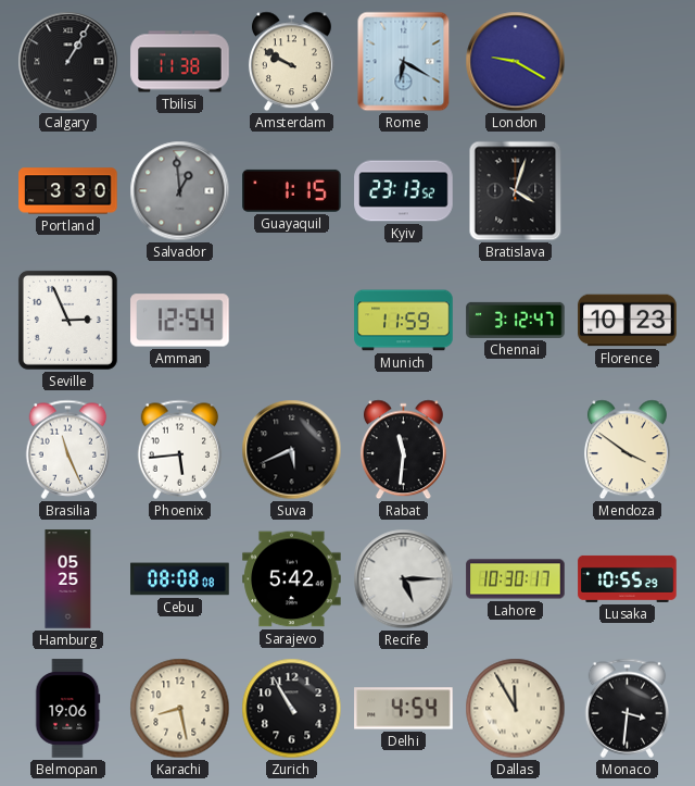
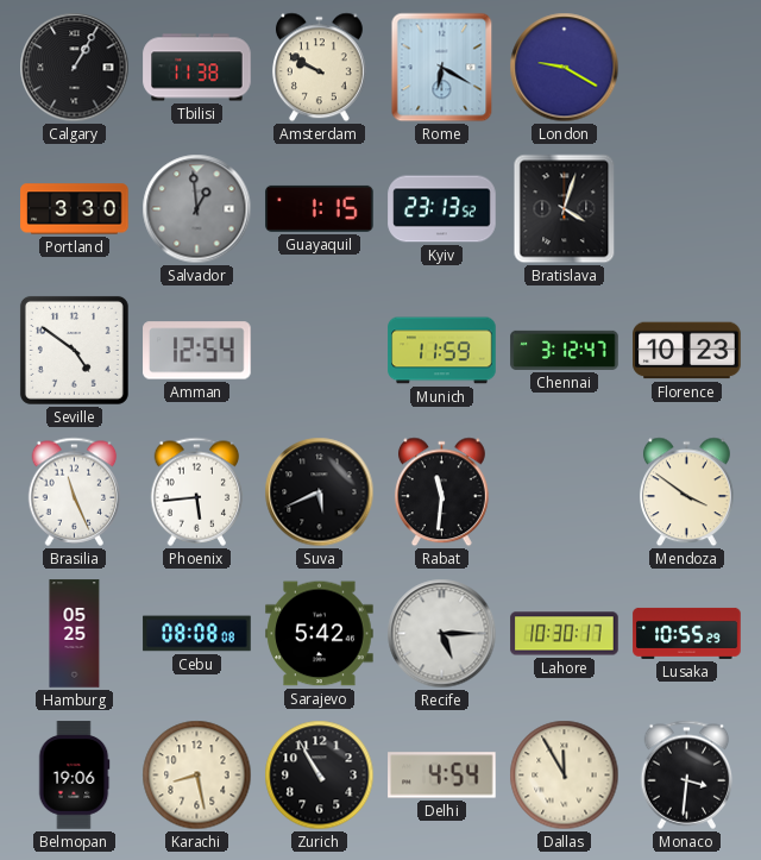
Seville: 2:56 -> 4:51 (74, 350)
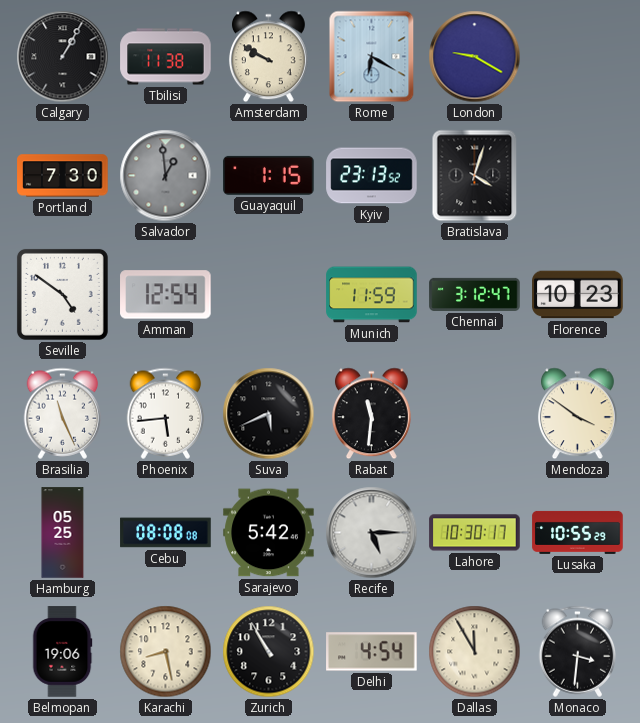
Portland: 3:30 -> 7:30 (63, 176)
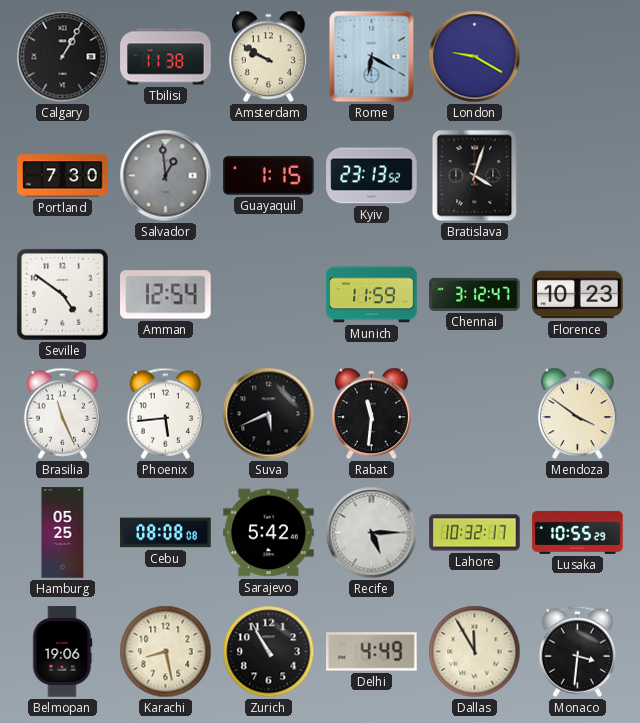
Lahore: 10:30 -> 10:32 (475, 533)
Delhi: 4:54 -> 4:49 (372, 652)
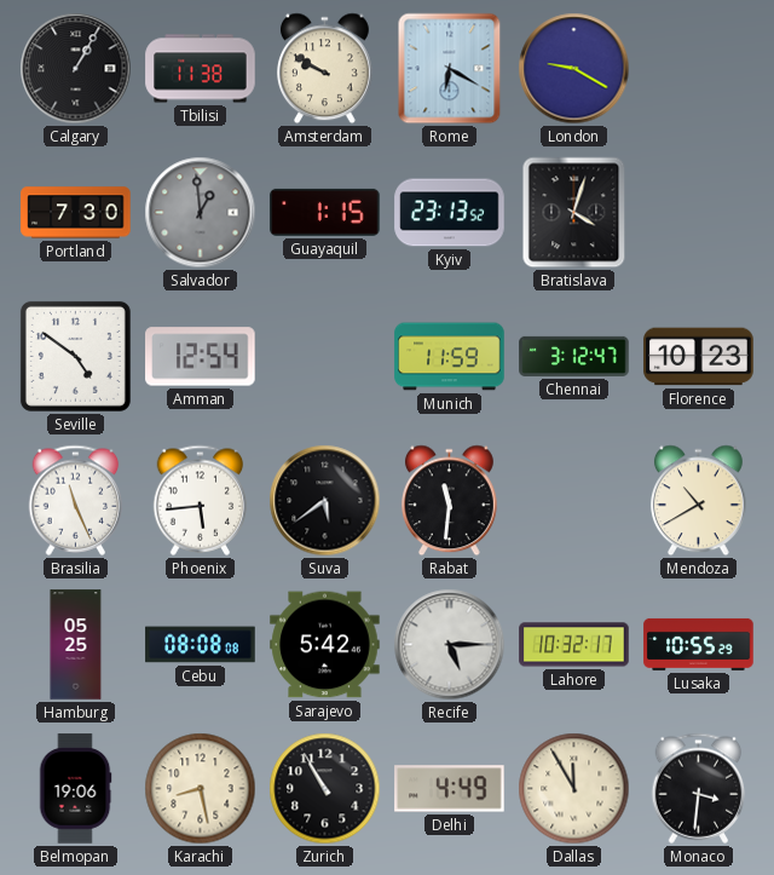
Suva: 5:41 -> 5:39 (325, 501)
Mendoza: 3:51 -> 10:40 (698, 501)
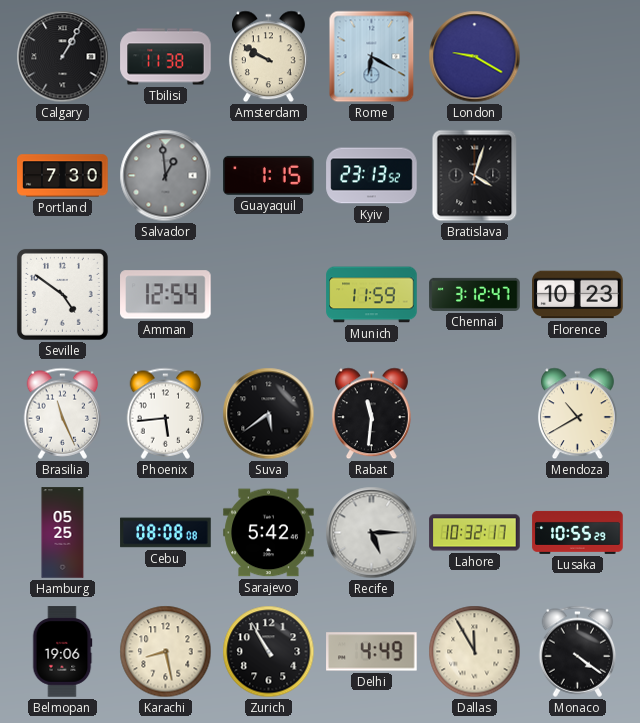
Monaco: 3:31 -> 4:21 (578, 651)
